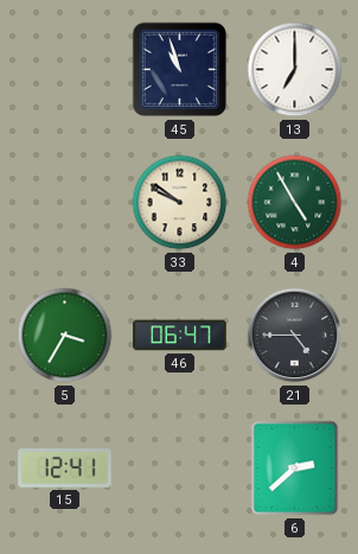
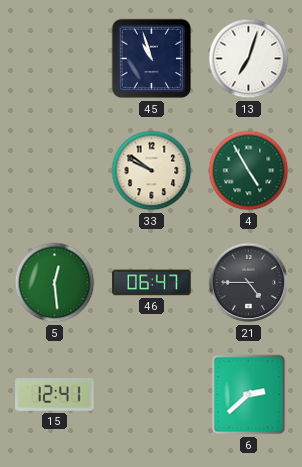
13: 7:00 -> 7:03 (249, 59)
5: 3:35 -> 12:29 (55, 283)
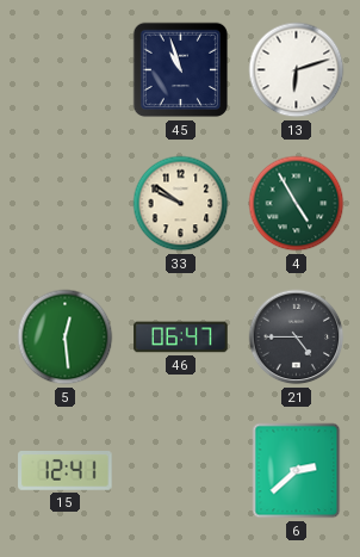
13: 7:03 -> 6:12 (297, 70)
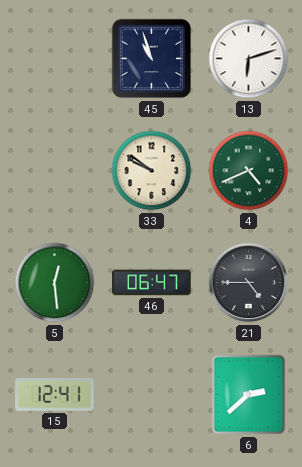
4: 4:55 -> 4:41 (249, 171)
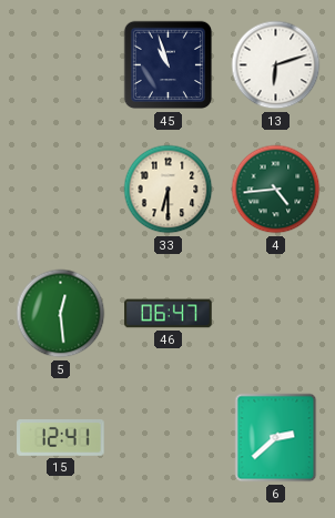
33: 9:51 -> 6:30 (169, 190)
4: 4:41 -> 4:44 (276, 190)
21: 4:45 -> none (249, 283)
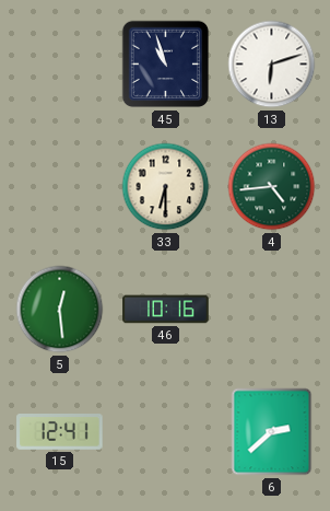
46: 06:47 -> 10:16 (166, 310)
